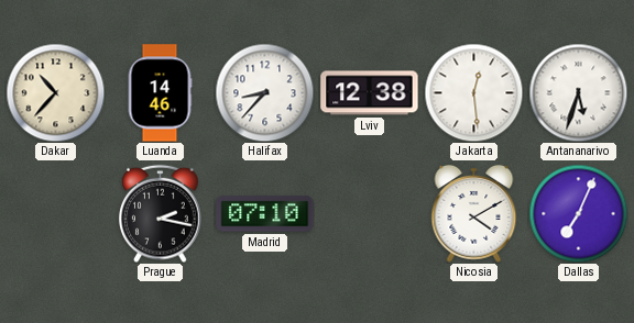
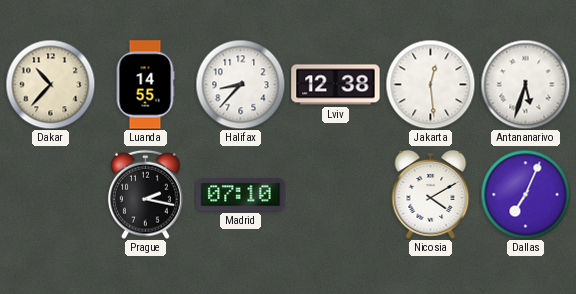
Luanda: 14:46 -> 14:55 (145, 85)
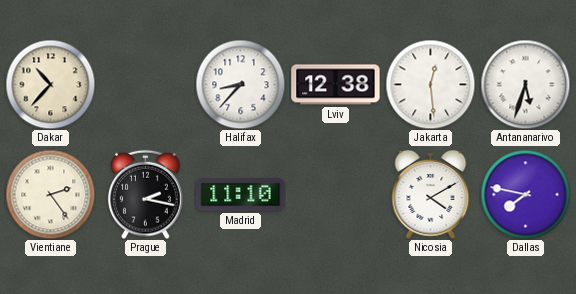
Luanda: 14:55 -> none (145, 85)
Vientiane: none -> 2:24 (50, 194)
Madrid: 07:10 -> 11:10 (241, 195)
Dallas: 7:04 -> 7:47 (525, 194)
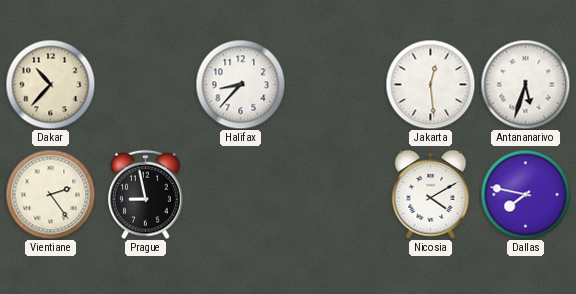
Lviv: 12:38 -> none (336, 85)
Prague: 2:17 -> 8:58 (146, 194)
Madrid: 11:10 -> none (241, 195)
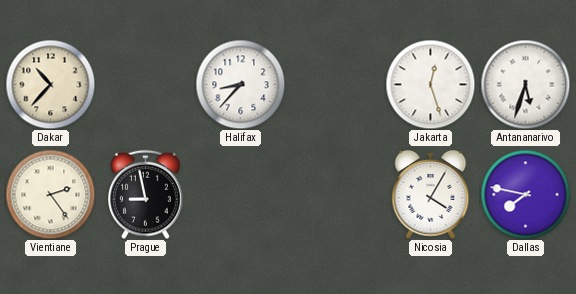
Jakarta: 12:29 -> 12:27 (430, 84)
Nicosia: 4:10 -> 4:05 (431, 194)
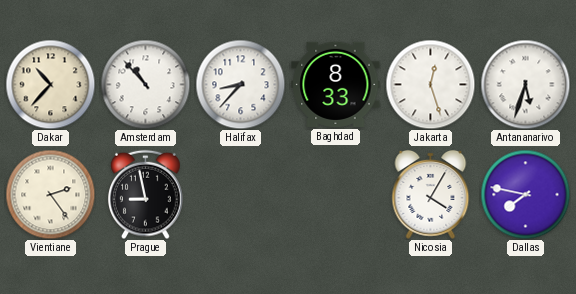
Amsterdam: none -> 10:53 (145, 84)
Baghdad: none -> 8:33 (336, 84)
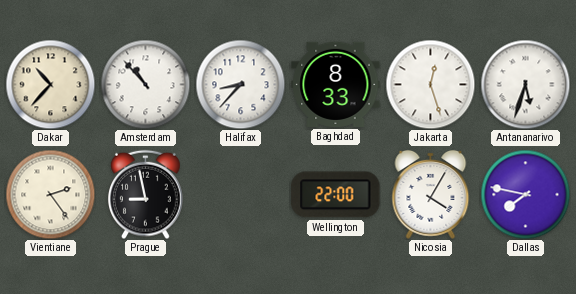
Wellington: none -> 22:00 (336, 195)
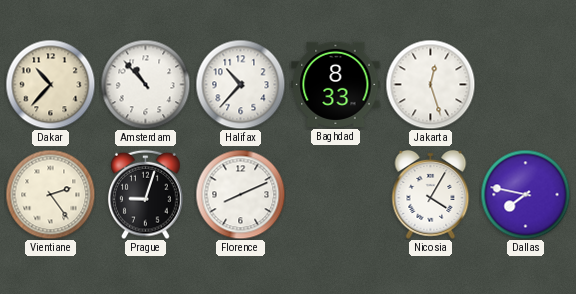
Halifax: 8:37 -> 10:37 (240, 84)
Antananarivo: 5:33 -> none (525, 84)
Prague: 8:58 -> 9:03 (146, 194)
Florence: none -> 8:11 (240, 194)
Wellington: 22:00 -> none (336, 195)
